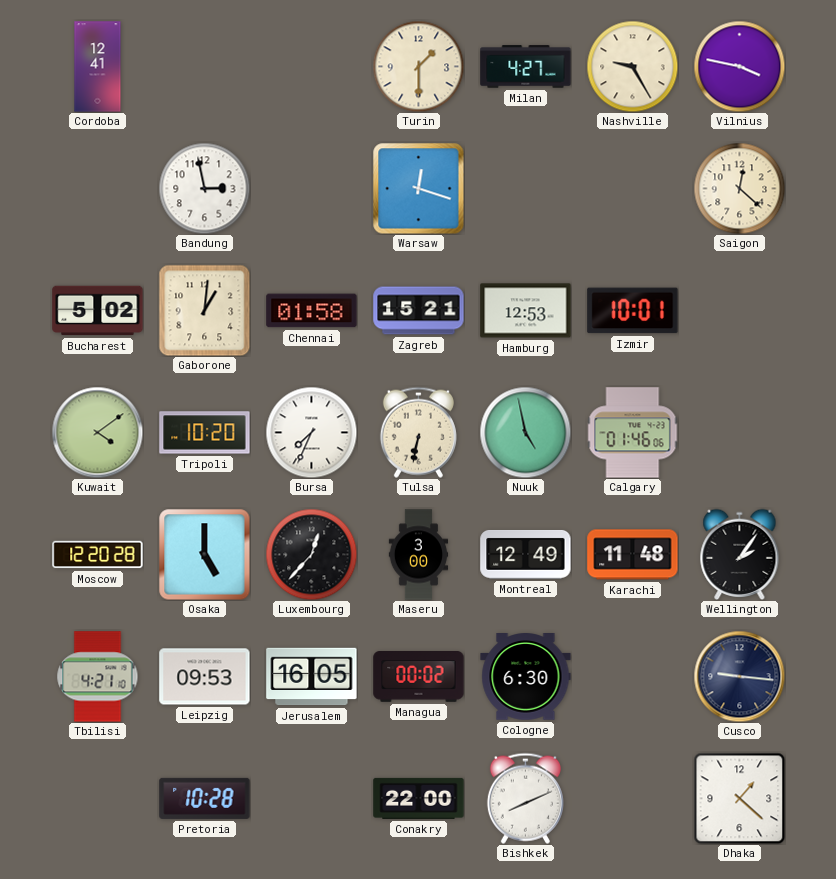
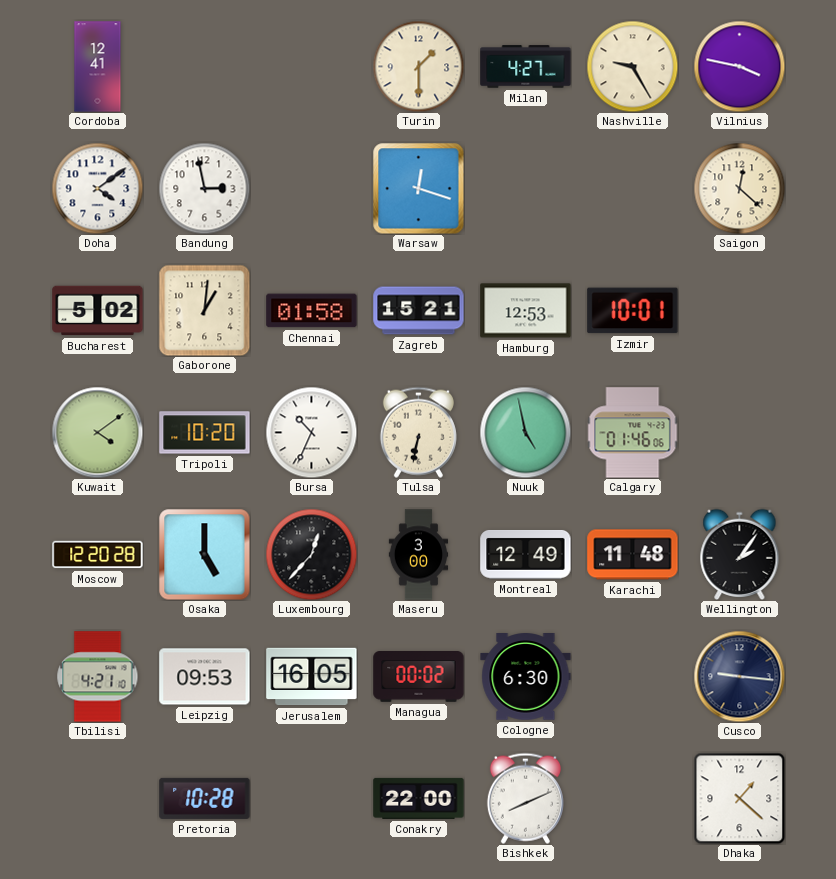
Doha: none -> 4:09 (97, 188)
Bursa: 7:34 -> 10:34 (311, 432)
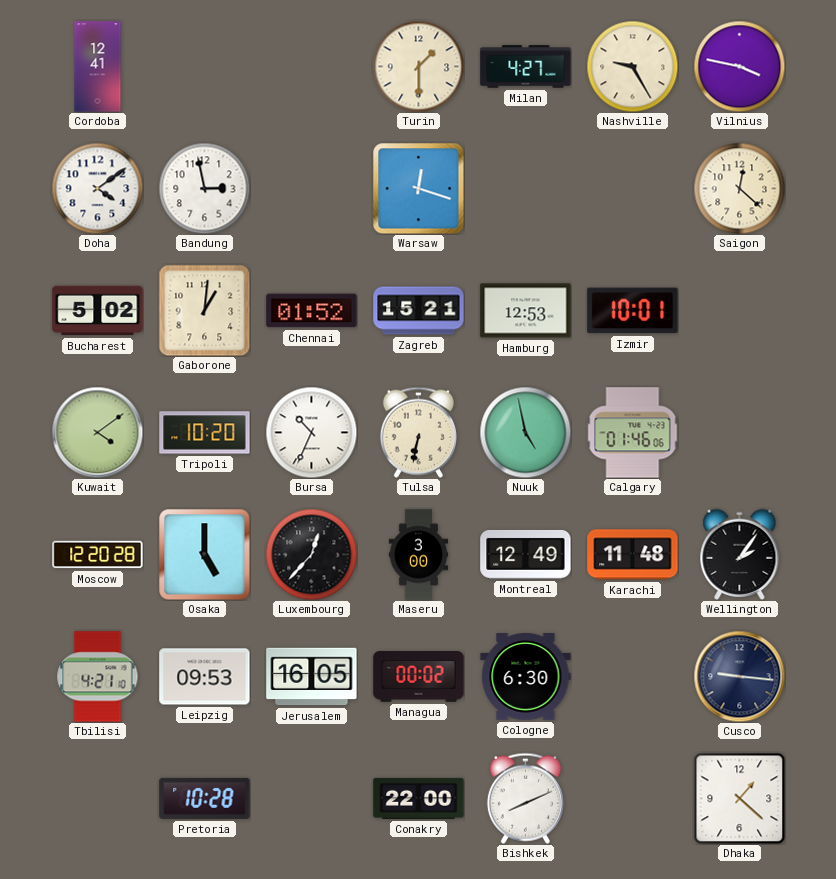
Chennai: 01:58 -> 01:52 (312, 311)
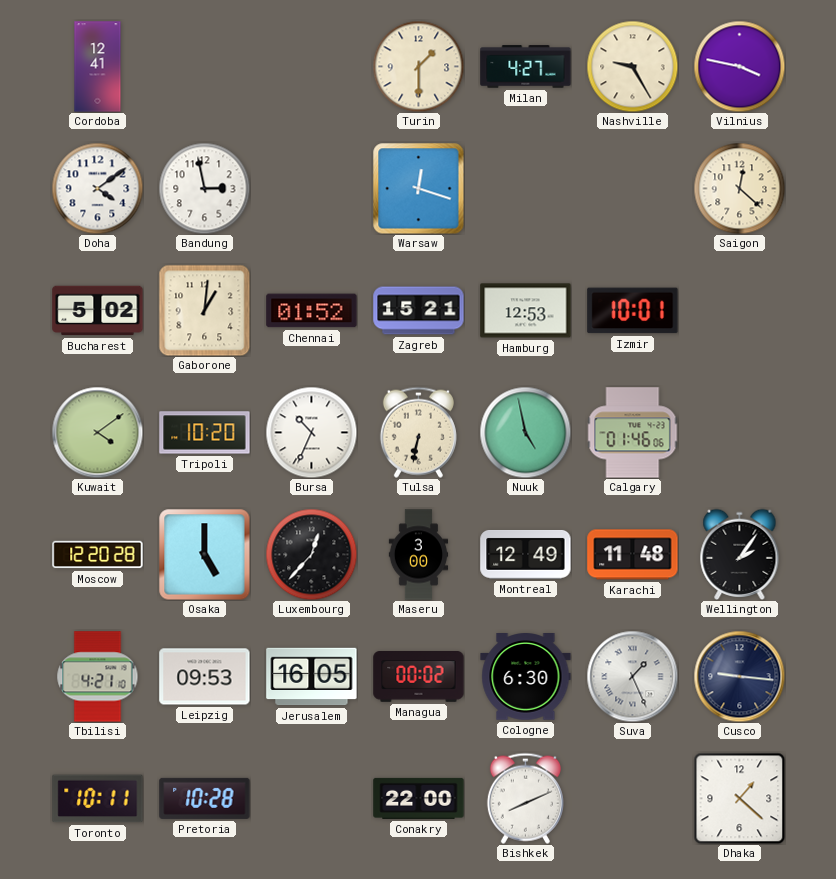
Suva: none -> 1:26 (632, 676)
Toronto: none -> 10:11 (98, 799)
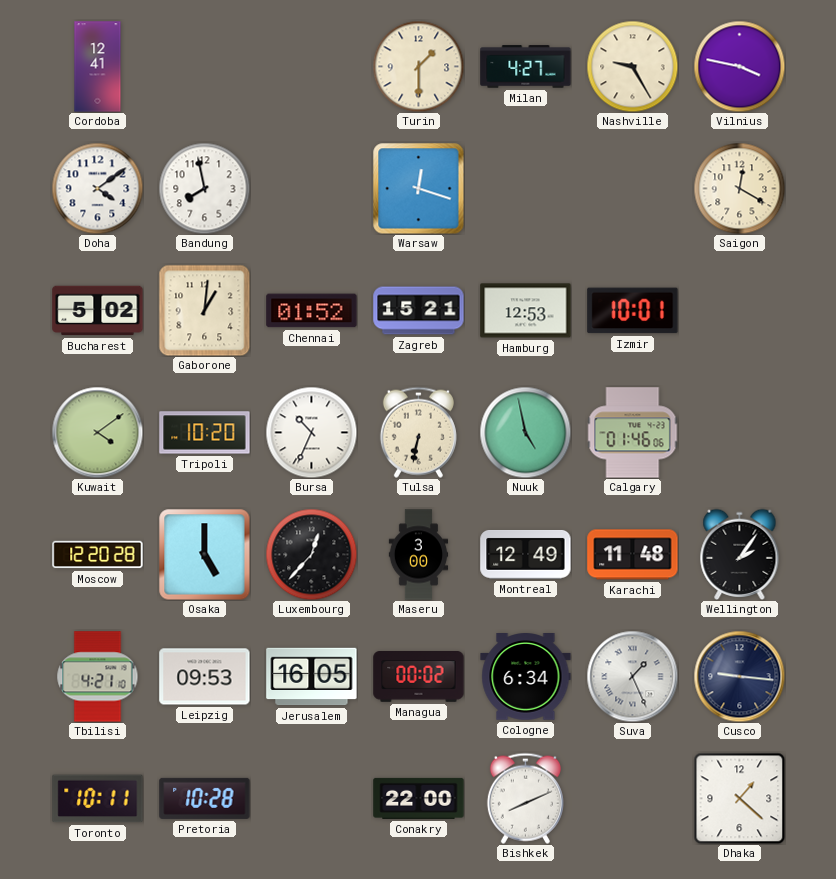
Bandung: 2:58 -> 7:58 (204, 188)
Saigon: 12:22 -> 12:20 (739, 188)
Cologne: 6:30 -> 6:34 (526, 677)
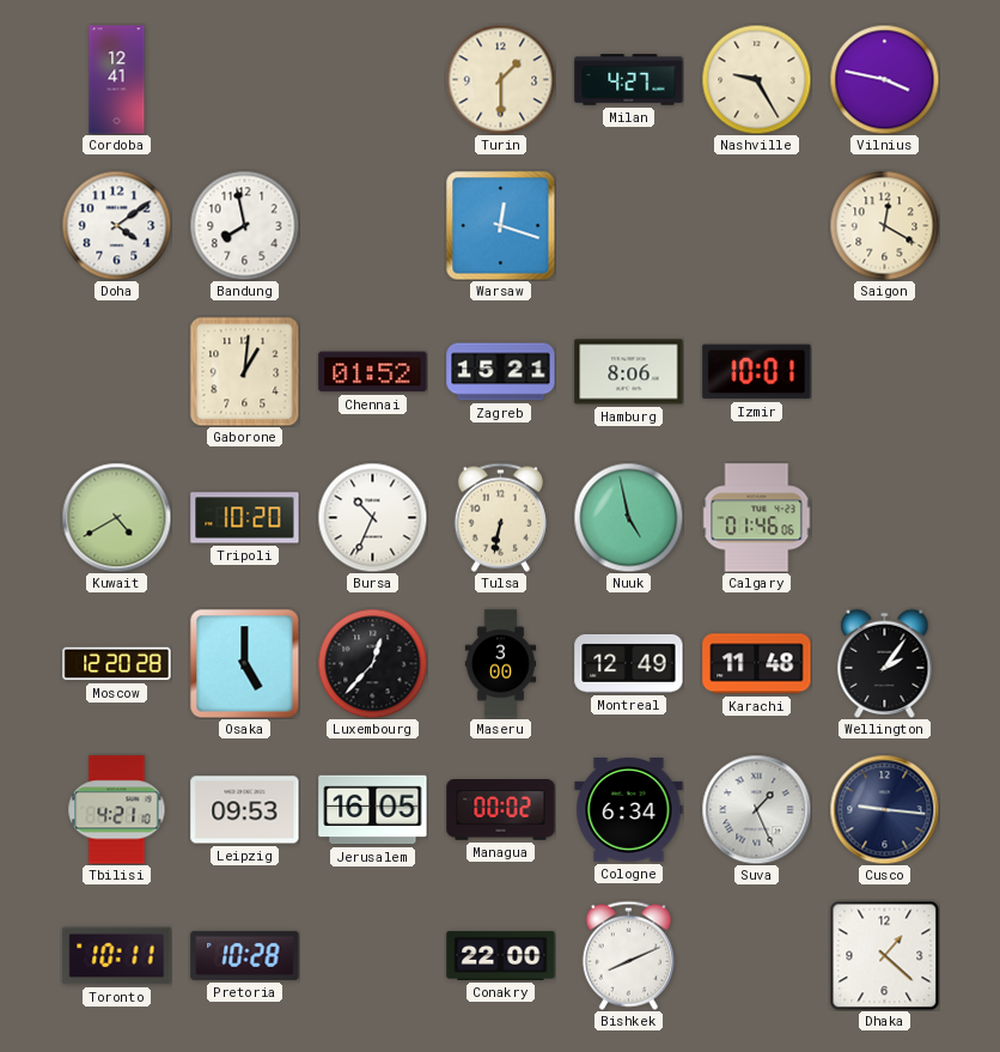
Bucharest: 5:02 -> none (98, 311)
Hamburg: 12:53 -> 8:06 (629, 372)
Kuwait: 4:09 -> 4:40 (116, 517)
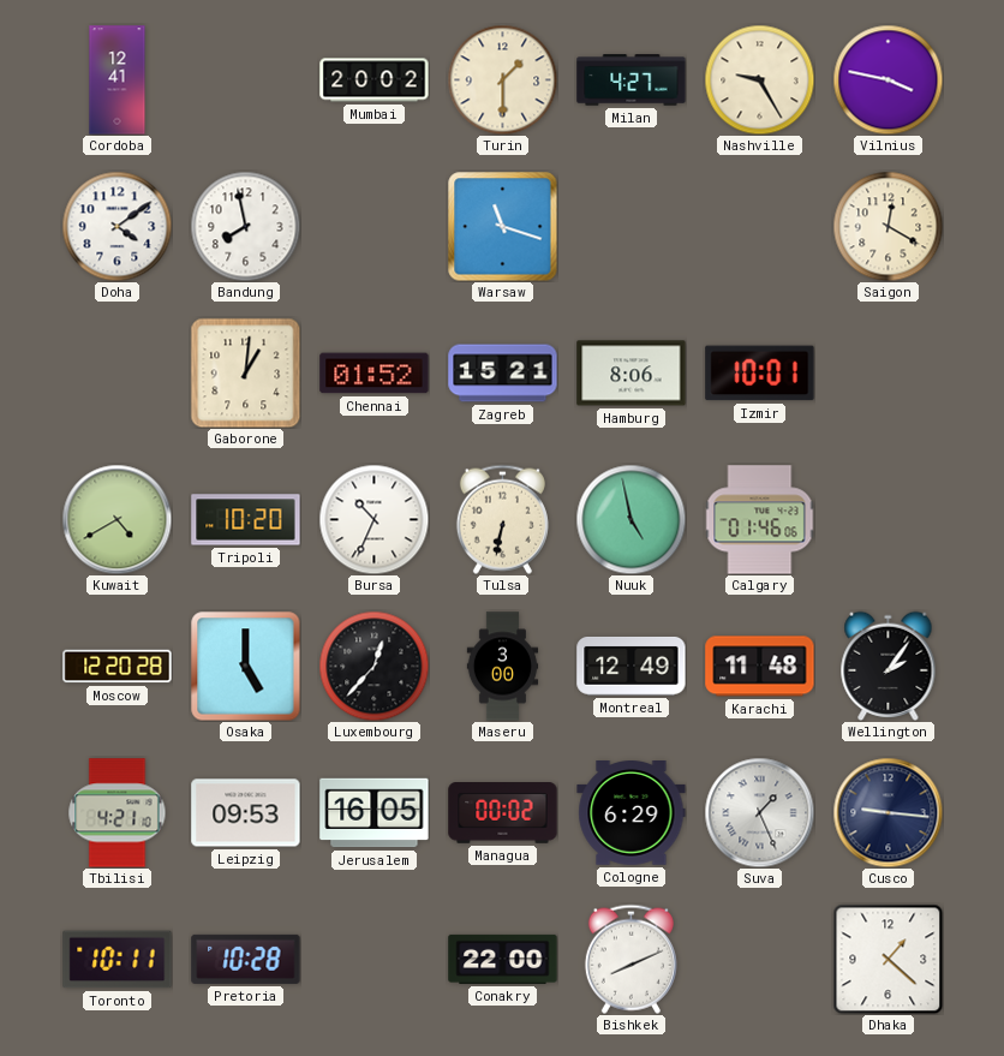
Mumbai: none -> 20:02 (375, 80)
Warsaw: 12:18 -> 11:18 (502, 226)
Cologne: 6:34 -> 6:29 (632, 813)
